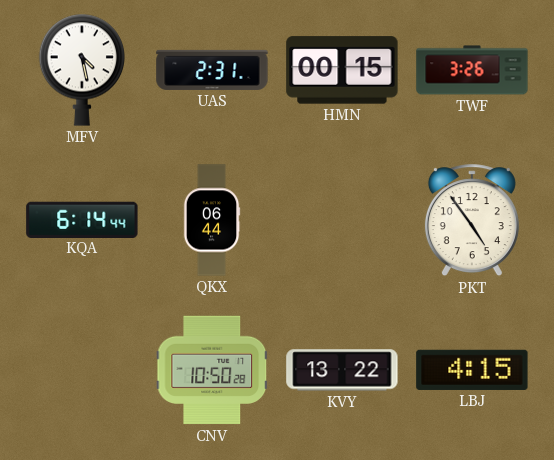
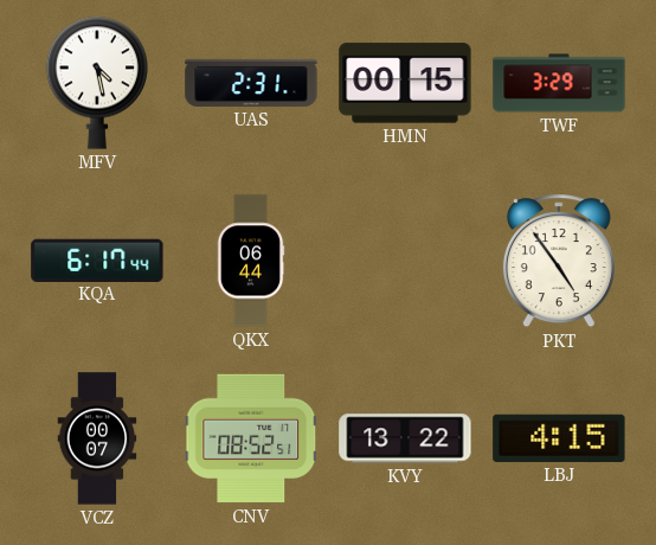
TWF: 3:26 -> 3:29 (559, 83)
KQA: 6:14 -> 6:17 (97, 259)
VCZ: none -> 00:07 (97, 438)
CNV: 10:50 -> 08:52 (251, 438)
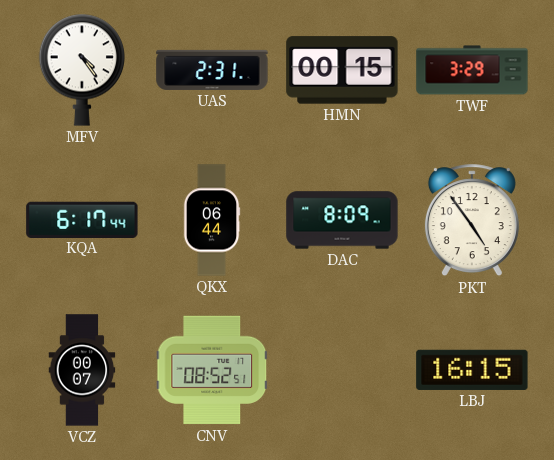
MFV: 4:28 -> 4:24 (82, 70)
DAC: none -> 8:09 (342, 220)
KVY: 13:22 -> none (405, 438)
LBJ: 4:15 -> 16:15 (472, 370)
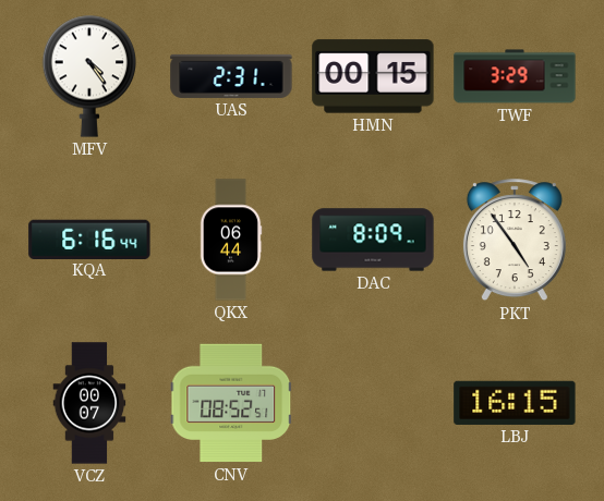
KQA: 6:17 -> 6:16 (89, 239)
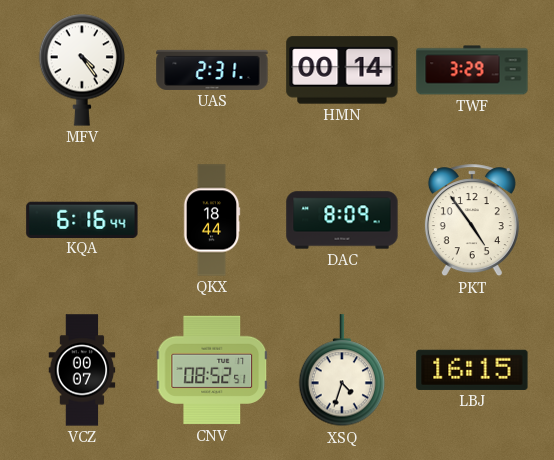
HMN: 00:15 -> 00:14 (342, 70)
QKX: 06:44 -> 18:44 (212, 220)
XSQ: none -> 4:33 (342, 371)
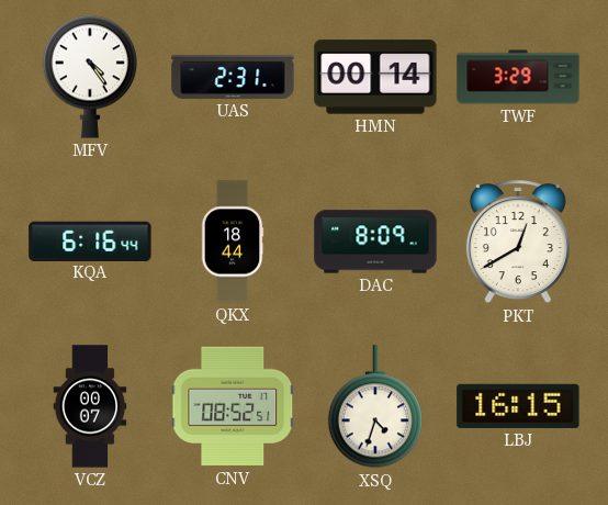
PKT: 4:54 -> 12:40 (518, 243)
